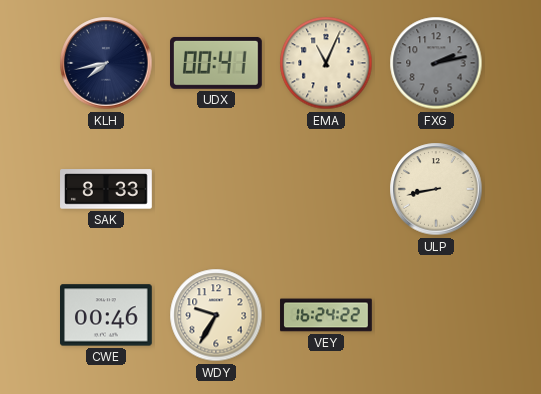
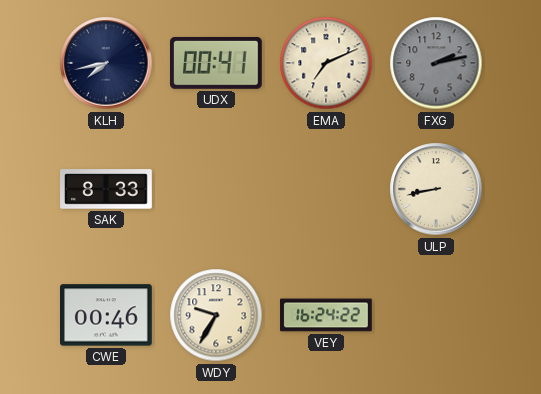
EMA: 11:04 -> 7:11 (326, 63)
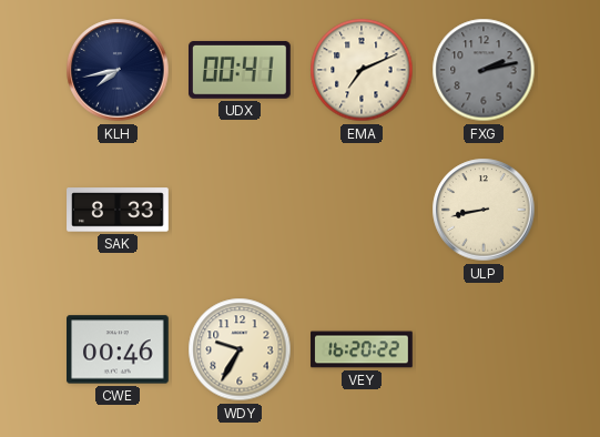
VEY: 16:24 -> 16:20 (362, 349)
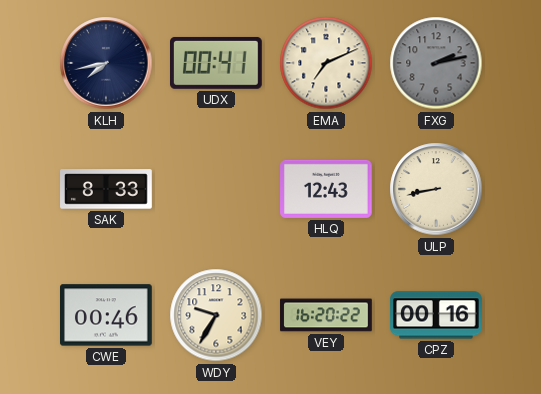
HLQ: none -> 12:43 (327, 189)
CPZ: none -> 00:16 (436, 315)
